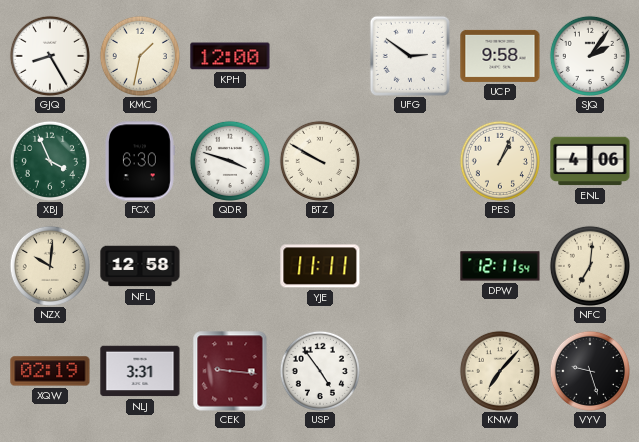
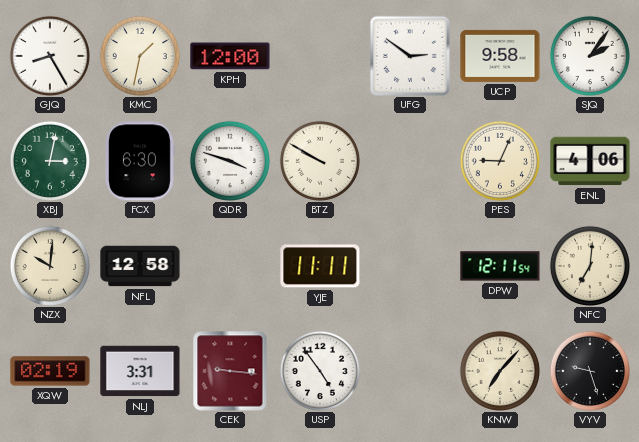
XBJ: 3:56 -> 3:02 (50, 161)
PES: 1:04 -> 9:04 (500, 161)
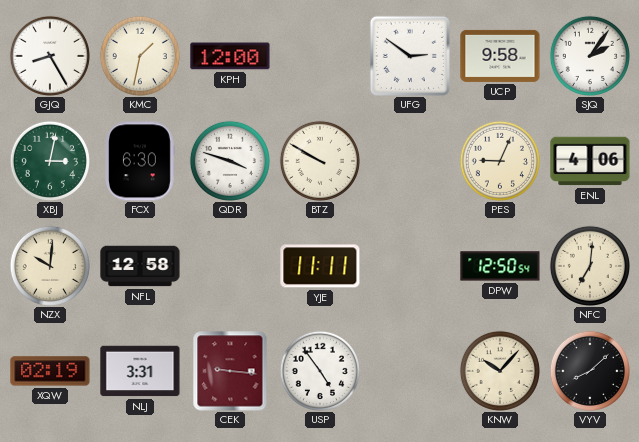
DPW: 12:11 -> 12:50 (500, 266)
KNW: 7:07 -> 10:07 (500, 371)
VYV: 9:27 -> 8:08 (590, 371)
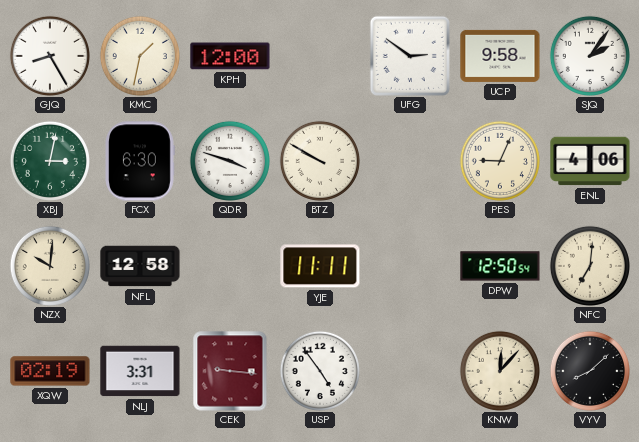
KNW: 10:07 -> 12:07 (500, 371)
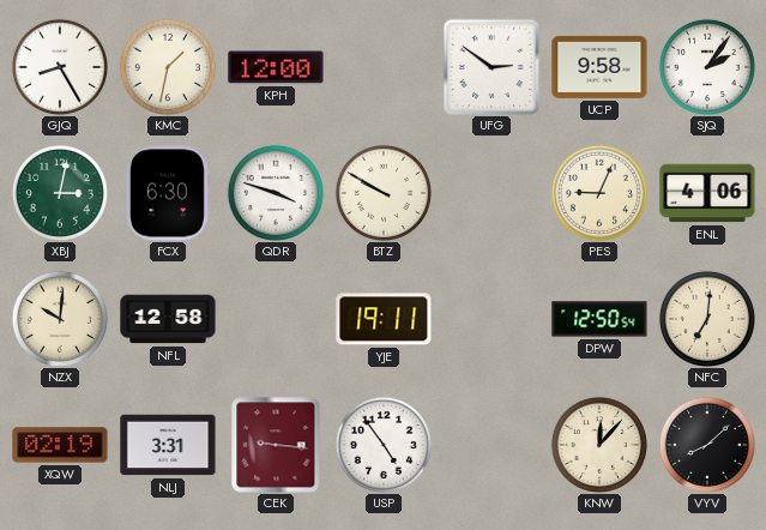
YJE: 11:11 -> 19:11 (384, 319)
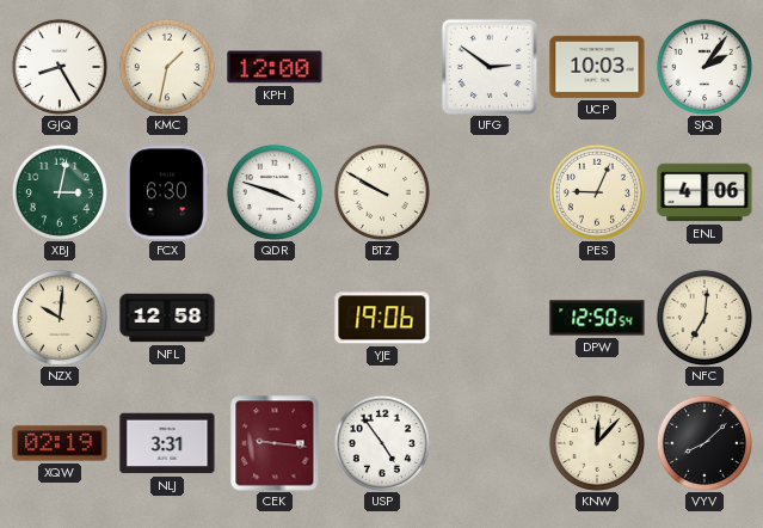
UCP: 9:58 -> 10:03 (597, 67)
YJE: 19:11 -> 19:06 (382, 318)
